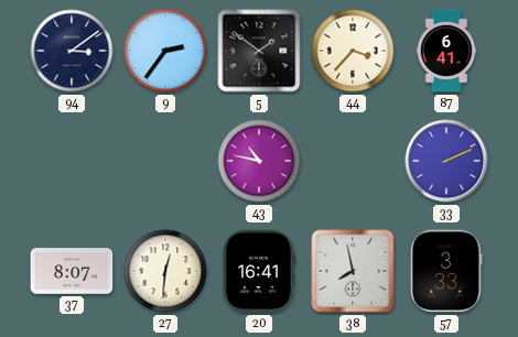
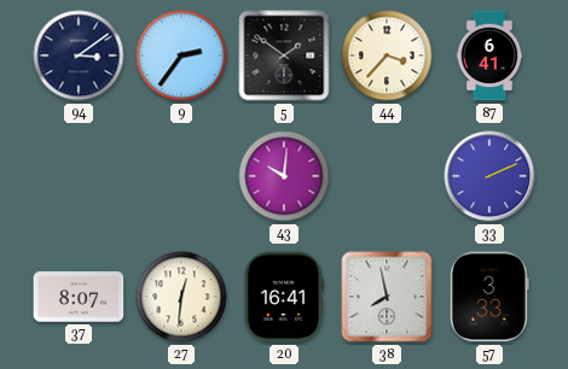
43: 10:47 -> 10:01 (284, 176)
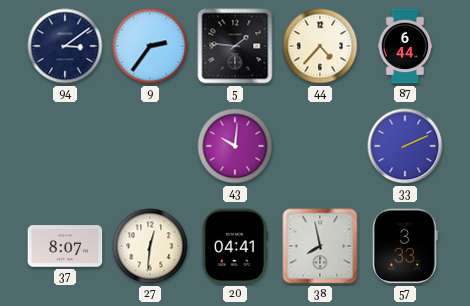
5: 1:51 -> 1:46 (235, 46)
44: 3:37 -> 4:37 (320, 46)
87: 6:41 -> 6:44 (405, 46)
20: 16:41 -> 04:41 (235, 246)
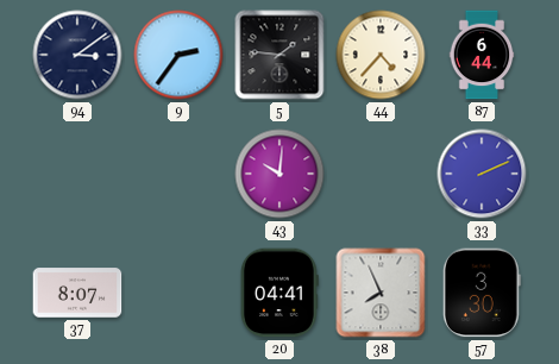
27: 12:31 -> none (150, 246)
38: 7:58 -> 7:56 (381, 293)
57: 3:33 -> 3:30 (482, 293)
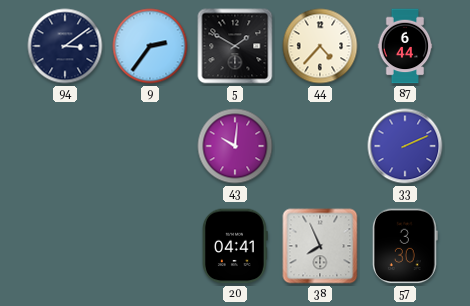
5: 1:46 -> 1:50 (235, 46)
37: 8:07 -> none (77, 293)
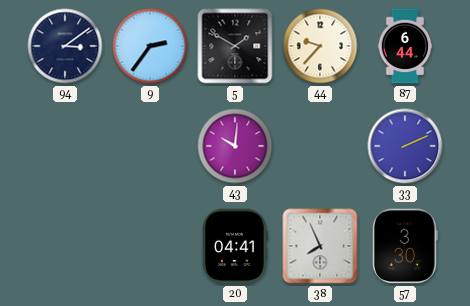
44: 4:37 -> 9:37 (320, 46)
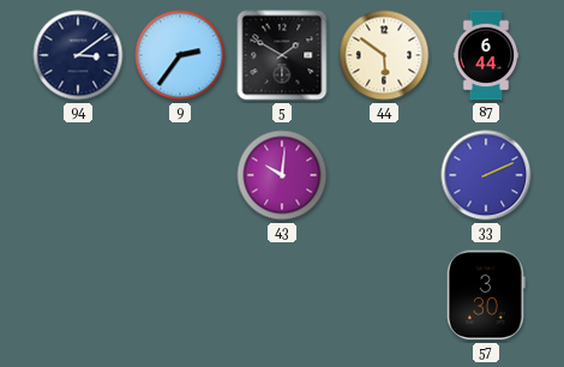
44: 9:37 -> 5:51 (384, 55)
20: 04:41 -> none (235, 246)
38: 7:56 -> none (320, 246)
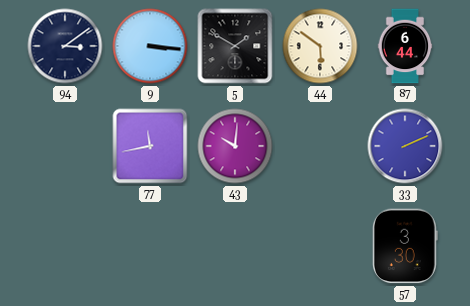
9: 2:36 -> 3:16 (150, 46)
77: none -> 11:43 (150, 146)
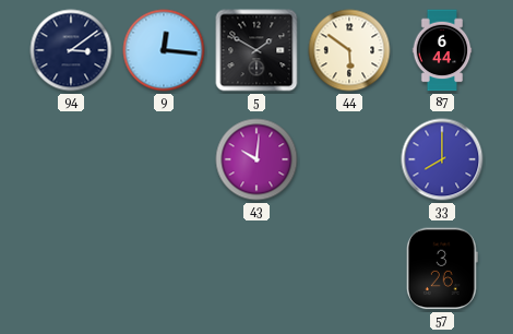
9: 3:16 -> 12:16 (164, 50)
77: 11:43 -> none (150, 146)
33: 2:11 -> 8:00 (442, 159)
57: 3:30 -> 3:26 (442, 269)
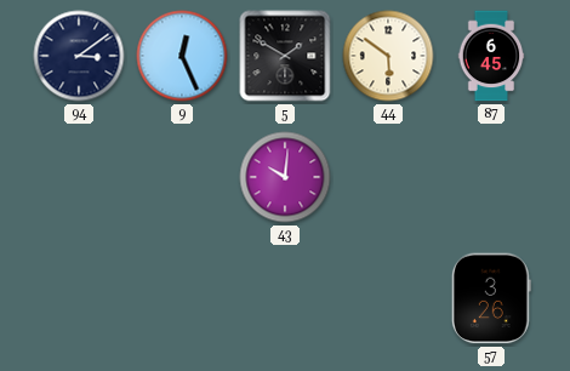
9: 12:16 -> 12:26 (182, 56)
87: 6:44 -> 6:45 (491, 56)
33: 8:00 -> none (442, 159)
